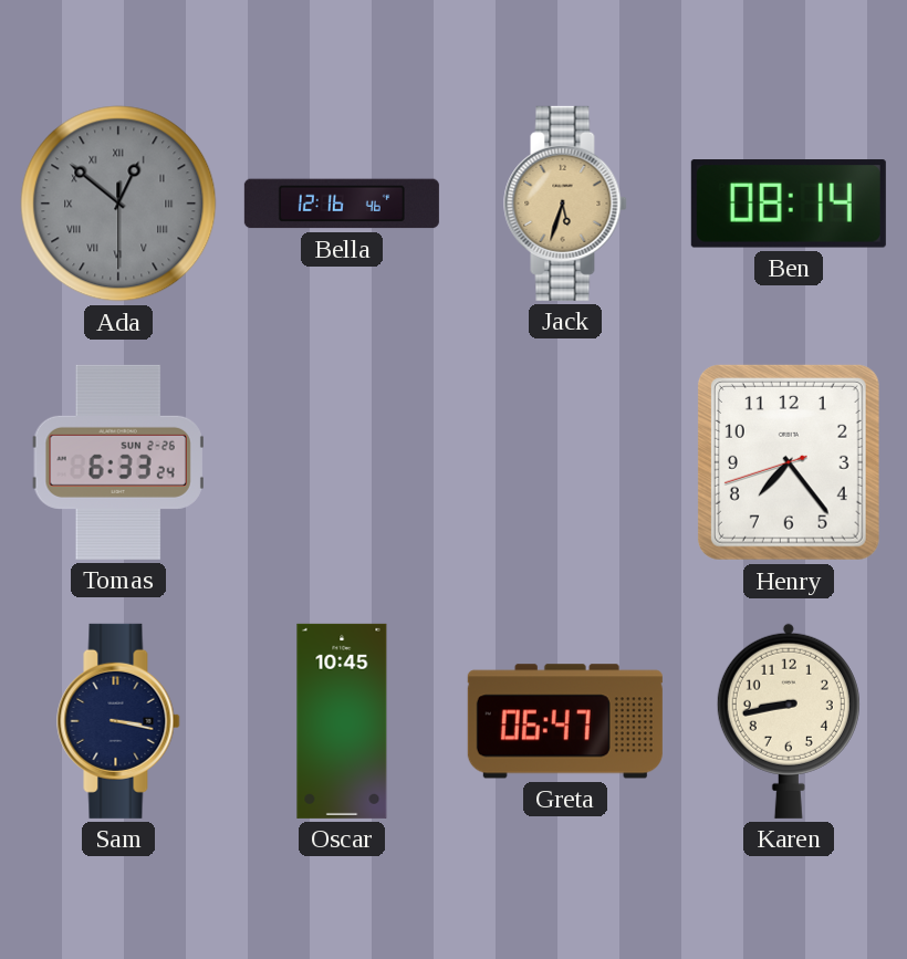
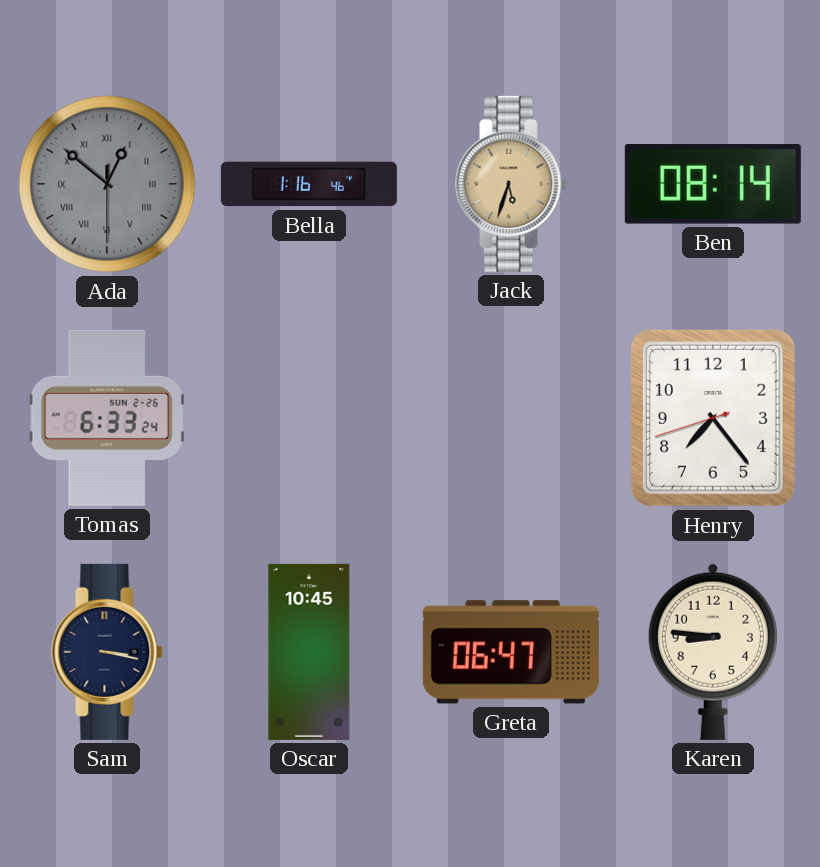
Bella: 12:16 -> 1:16 (309, 184)
Karen: 8:43 -> 8:46 (713, 652)
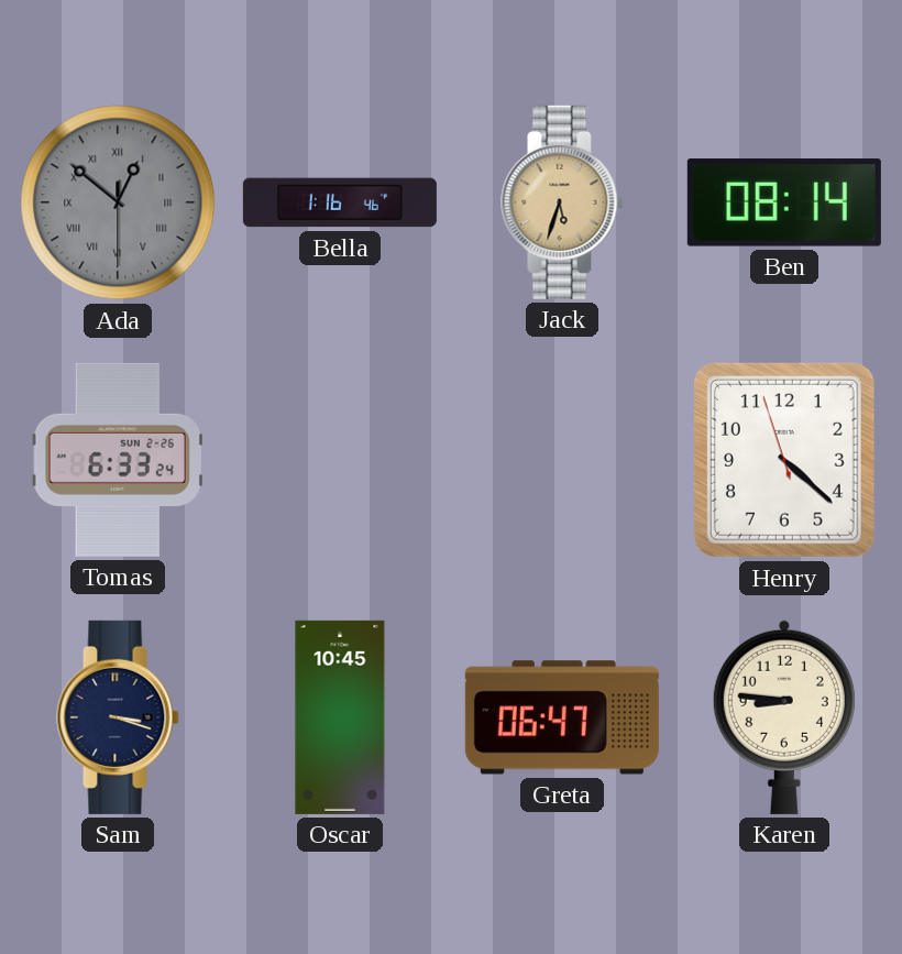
Henry: 7:23 -> 4:21 (784, 460)
Sam: 3:17 -> 3:18 (118, 717)
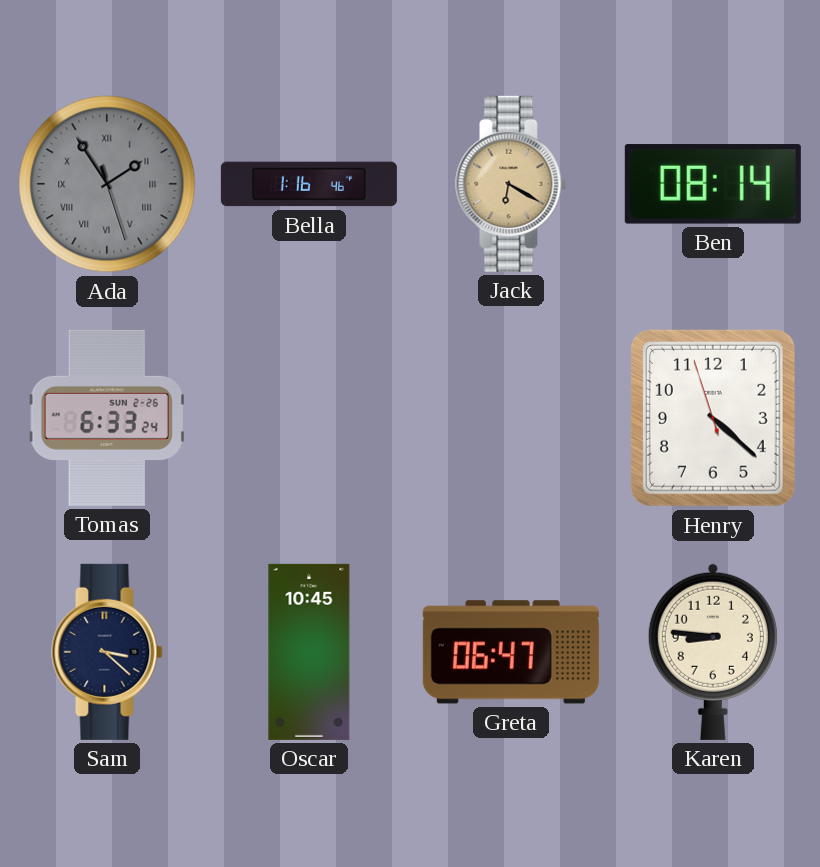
Ada: 12:51 -> 1:54 (107, 184)
Jack: 5:33 -> 6:20 (511, 184)
Sam: 3:18 -> 3:22 (107, 652)
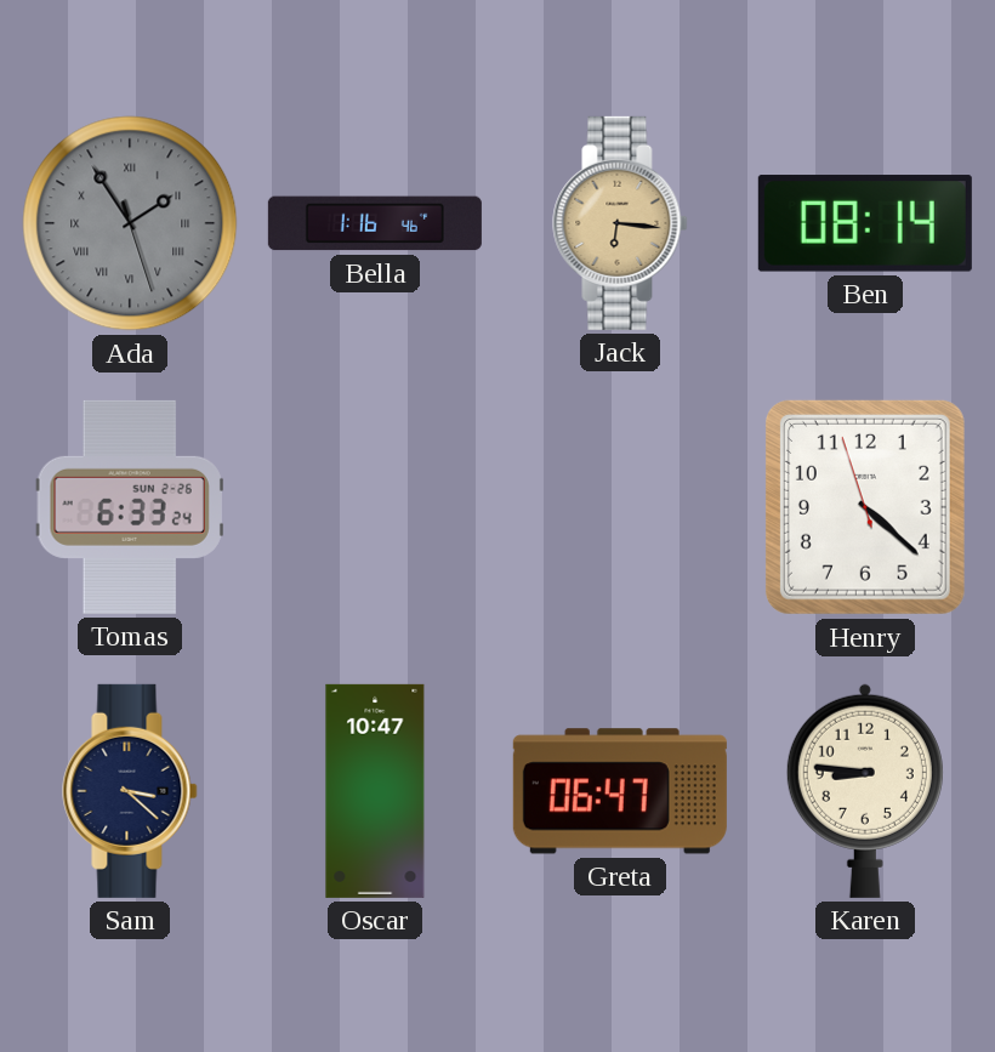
Jack: 6:20 -> 6:16 (620, 223)
Oscar: 10:45 -> 10:47 (375, 791)
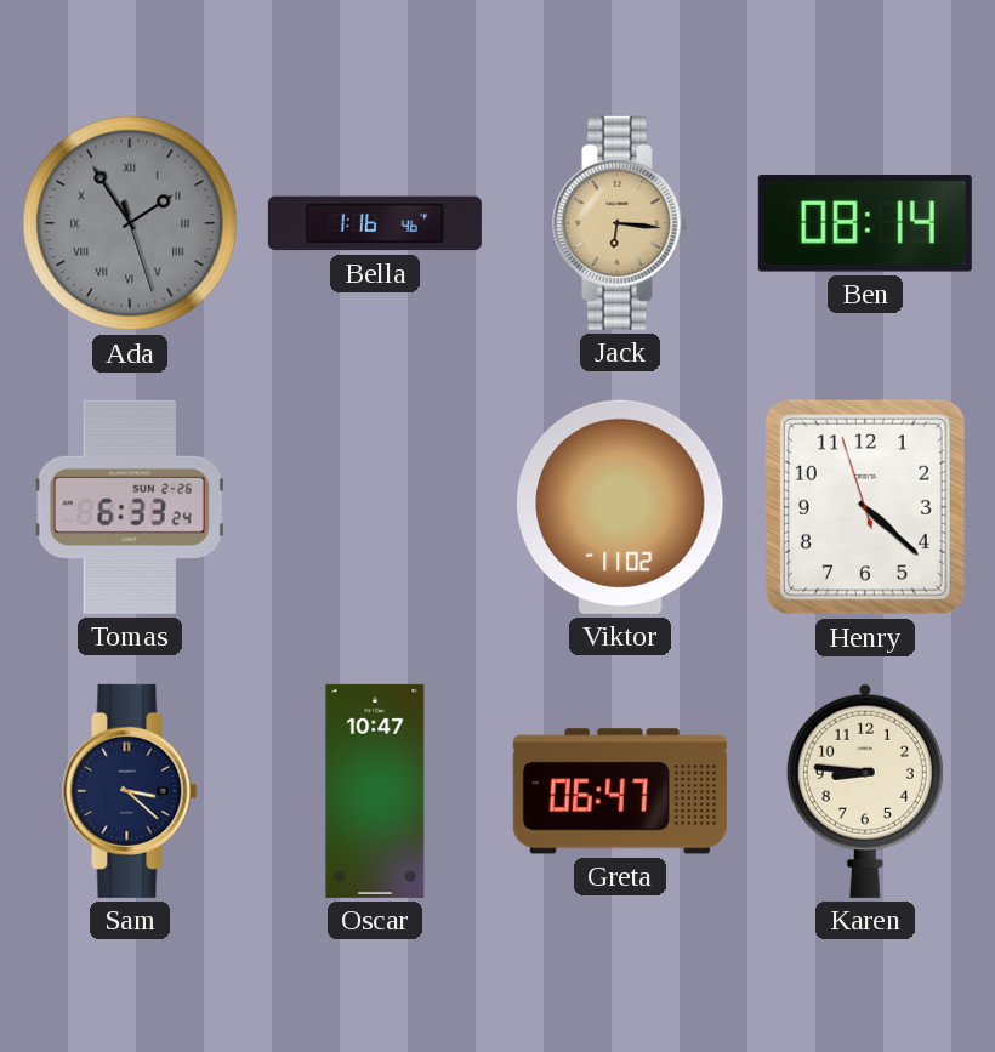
Viktor: none -> 11:02 (620, 507)
